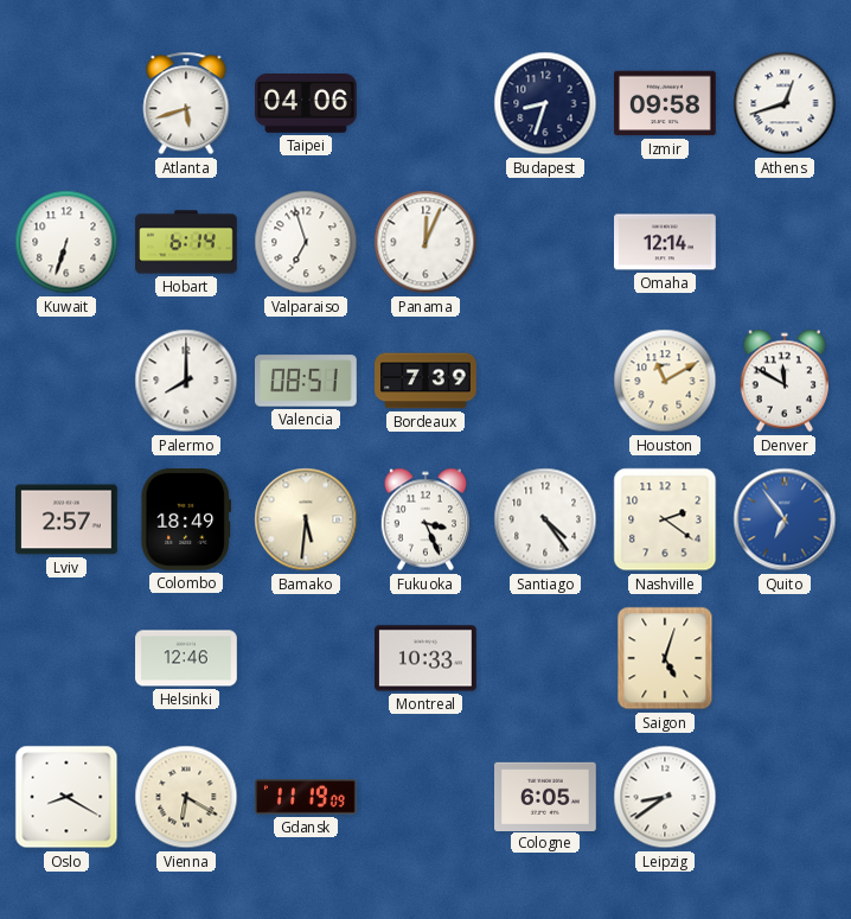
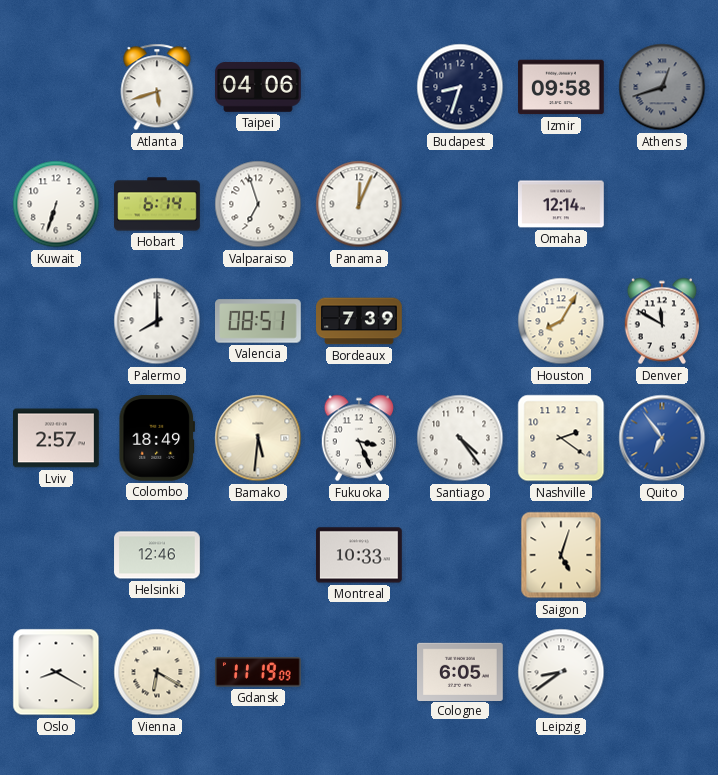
Athens dial: white -> grey (662, 87)
Houston: 11:10 -> 8:05 (561, 321)
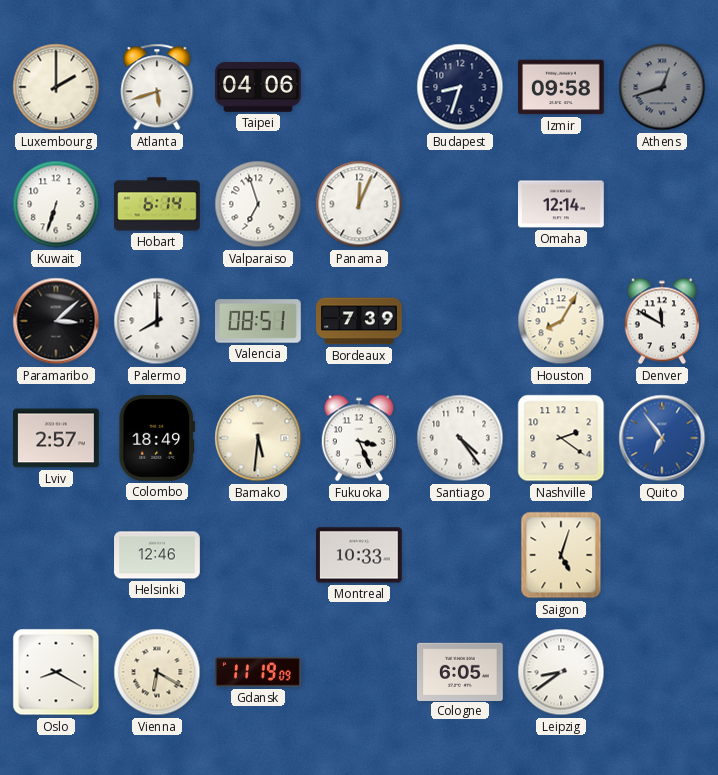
Luxembourg: none -> 2:00 (56, 87)
Paramaribo: none -> 3:08 (56, 321)
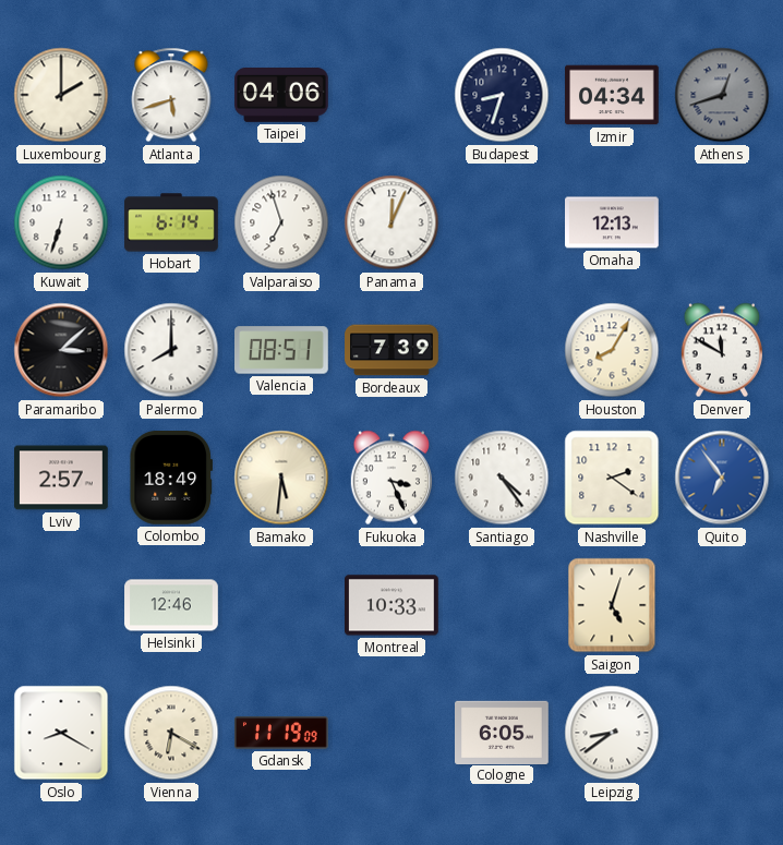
Izmir: 09:58 -> 04:34 (612, 95)
Omaha: 12:14 -> 12:13 (613, 222)
